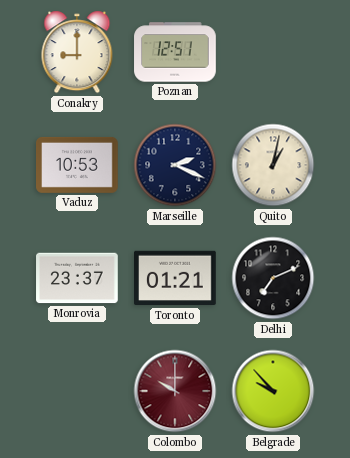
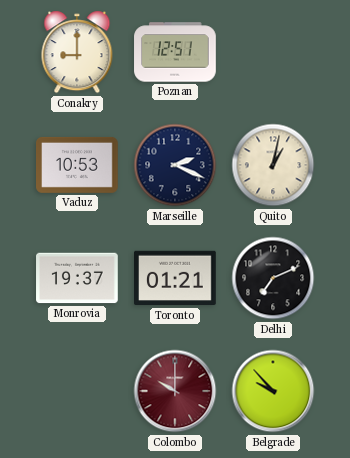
Monrovia: 23:37 -> 19:37 (77, 278)
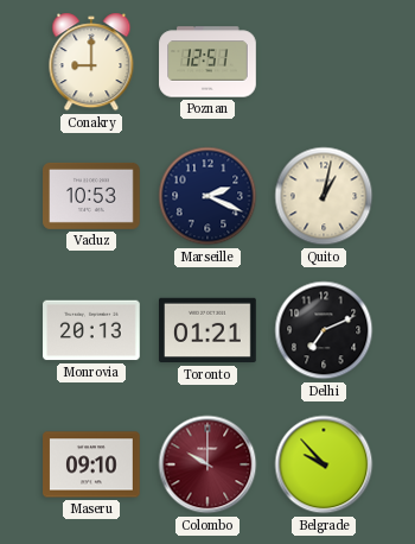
Monrovia: 19:37 -> 20:13 (91, 330)
Maseru: none -> 09:10 (91, 464)
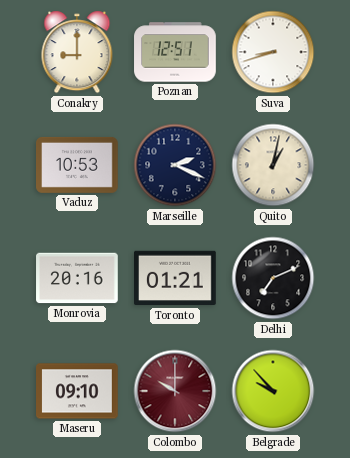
Suva: none -> 8:42 (273, 52)
Monrovia: 20:13 -> 20:16 (77, 278)
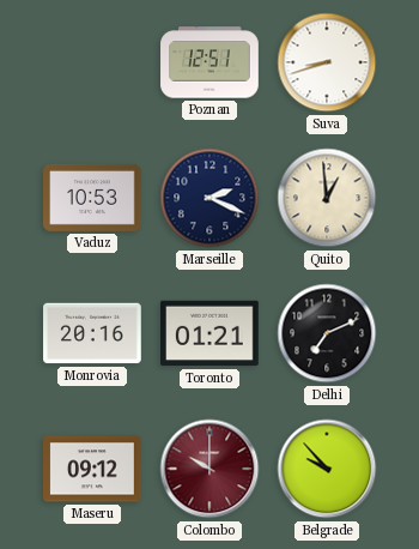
Conakry: 9:00 -> none (77, 52)
Quito: 1:02 -> 12:59 (327, 198)
Maseru: 09:10 -> 09:12 (92, 469)
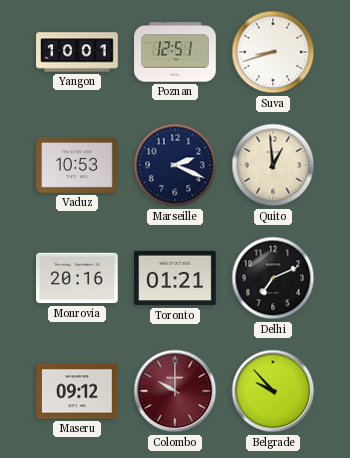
Yangon: none -> 10:01 (77, 52)
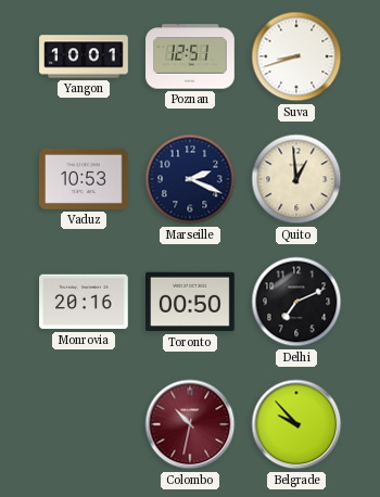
Toronto: 01:21 -> 00:50 (191, 302)
Maseru: 09:12 -> none (77, 391)
Colombo: 10:00 -> 10:32 (190, 424)
